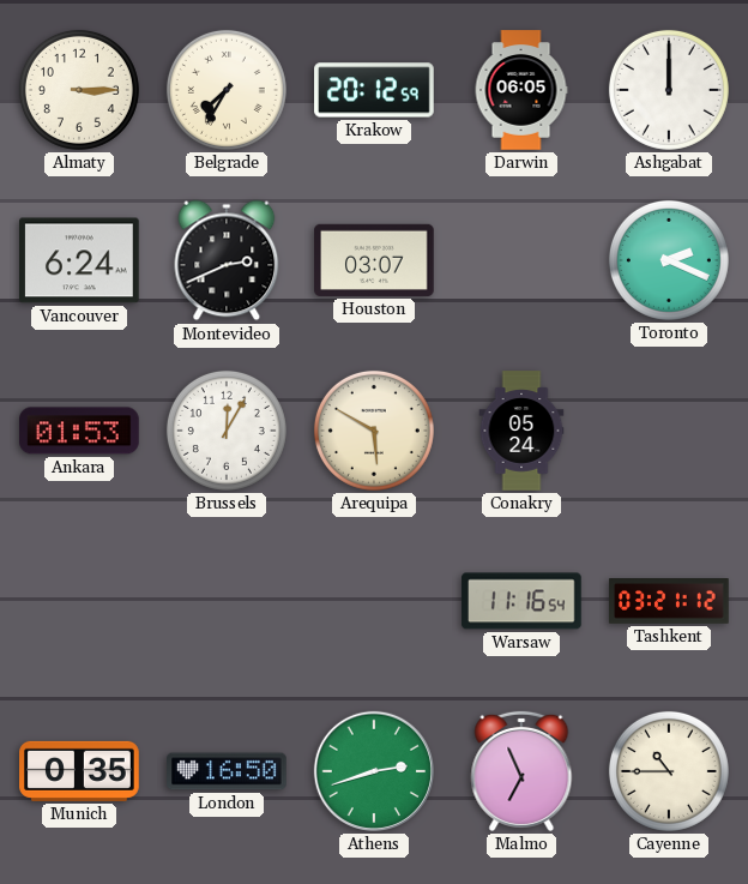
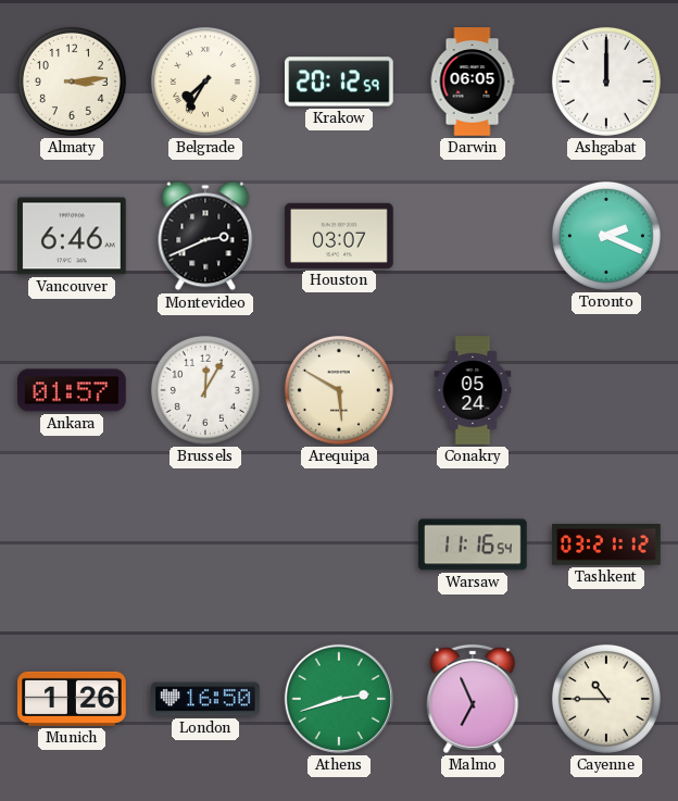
Almaty: 3:15 -> 3:14 (72, 82)
Vancouver: 6:24 -> 6:46 (73, 236)
Ankara: 01:53 -> 01:57 (72, 390)
Munich: 0:35 -> 1:26 (72, 699)
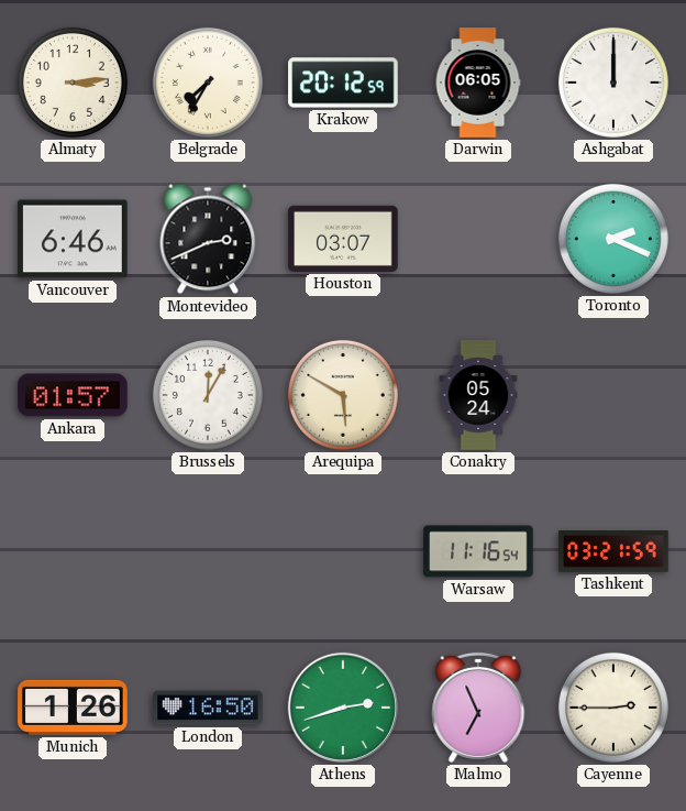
Tashkent: 03:21:12 -> 03:21:59 (613, 552)
Cayenne: 10:45 -> 2:45 (613, 708)
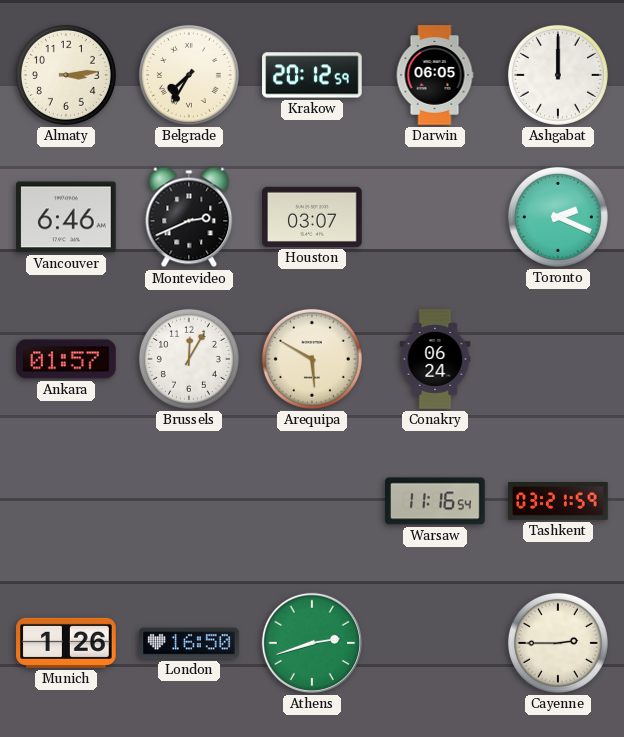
Conakry: 05:24 -> 06:24 (435, 359)
Malmo: 6:56 -> none (478, 708)
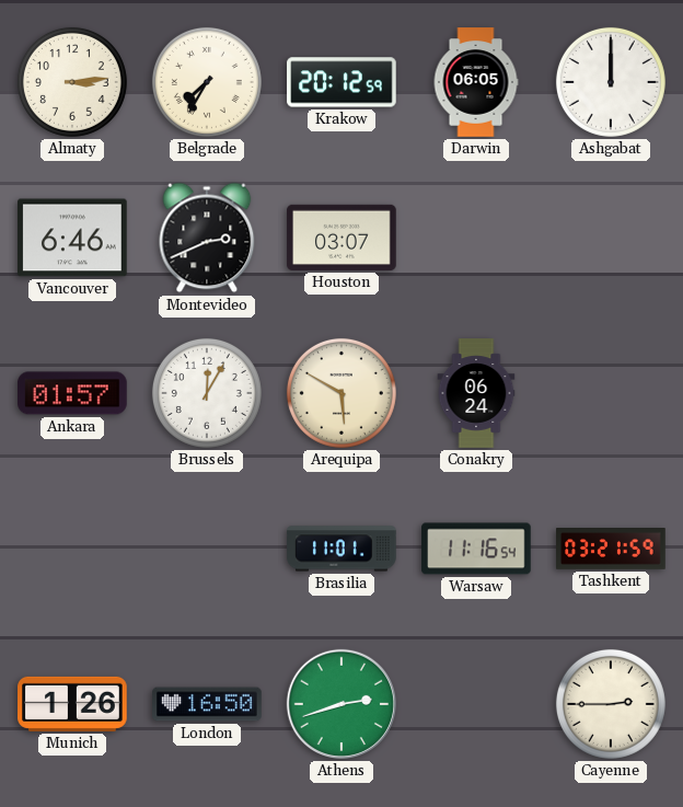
Toronto: 2:19 -> none (558, 217)
Brasilia: none -> 11:01 (342, 549)
